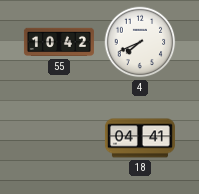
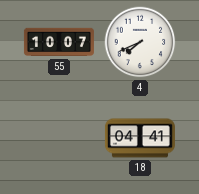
55: 10:42 -> 10:07 (59, 42)
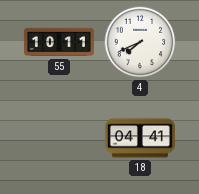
55: 10:07 -> 10:11 (59, 42)
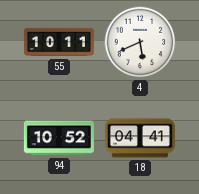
4: 7:41 -> 5:41 (140, 42)
94: none -> 10:52 (59, 138)
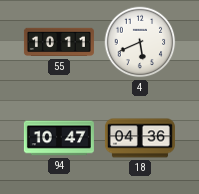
94: 10:52 -> 10:47 (59, 138)
18: 04:41 -> 04:36 (140, 138)
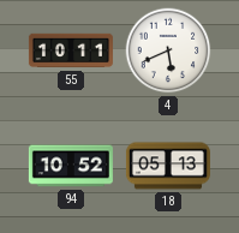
94: 10:47 -> 10:52 (71, 166)
18: 04:36 -> 05:13 (168, 166)
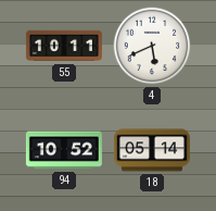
18: 05:13 -> 05:14 (152, 150)
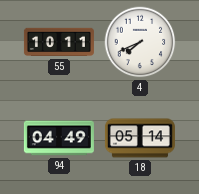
4: 5:41 -> 7:41 (140, 42)
94: 10:52 -> 04:49 (59, 138)
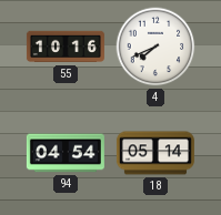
55: 10:11 -> 10:16 (66, 47)
94: 04:49 -> 04:54 (66, 153)
